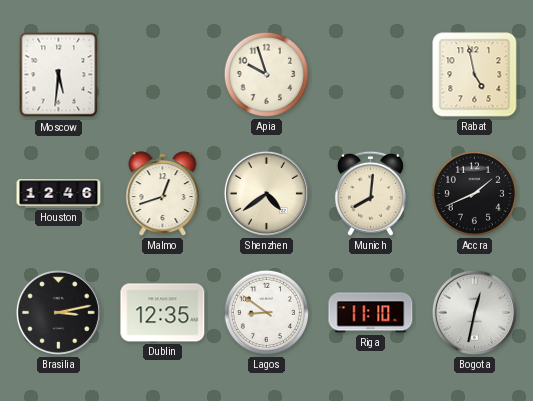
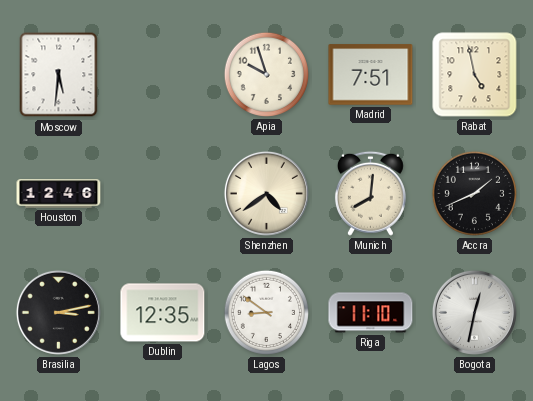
Madrid: none -> 7:51 (371, 75)
Malmo: 12:42 -> none (163, 194)
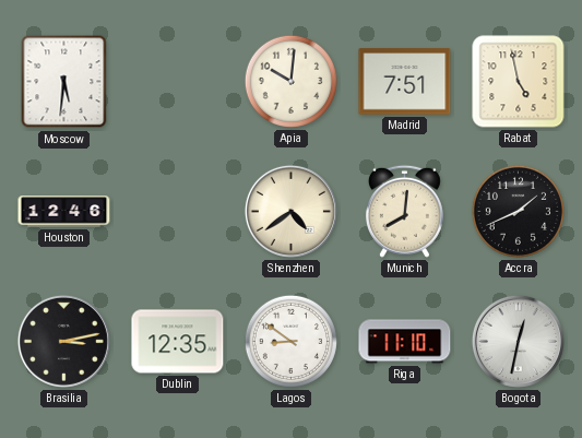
Apia: 9:57 -> 10:01 (290, 81)
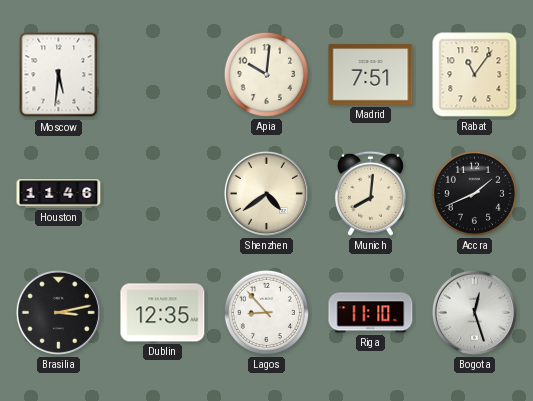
Rabat: 4:58 -> 11:06 (475, 75)
Houston: 12:46 -> 11:46 (59, 194)
Lagos: 8:51 -> 8:53 (266, 312)
Bogota: 12:32 -> 12:27 (474, 312)
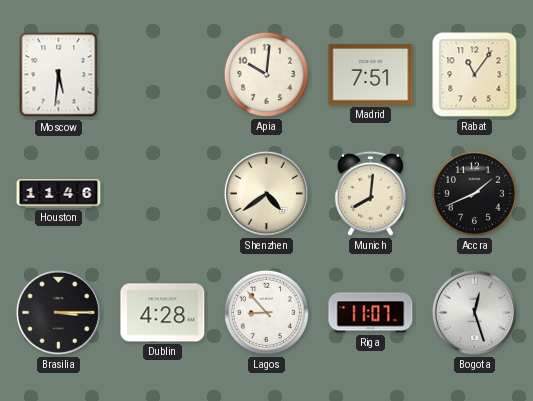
Brasilia: 3:13 -> 3:15 (58, 312)
Dublin: 12:35 -> 4:28 (163, 313)
Riga: 11:10 -> 11:07 (371, 313)
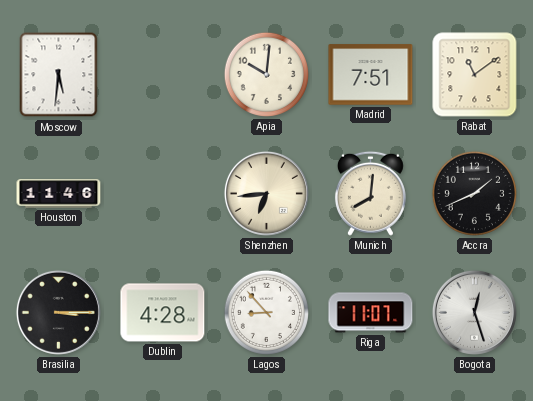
Rabat: 11:06 -> 11:09 (475, 75)
Shenzhen: 4:39 -> 6:44 (266, 193)
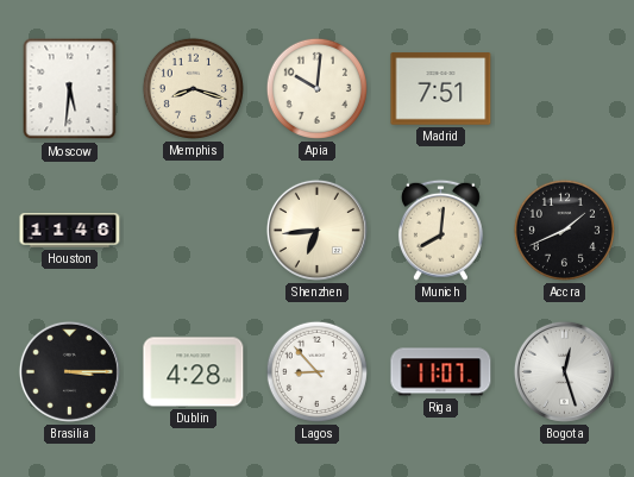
Memphis: none -> 8:18 (193, 88)
Rabat: 11:09 -> none (475, 75)
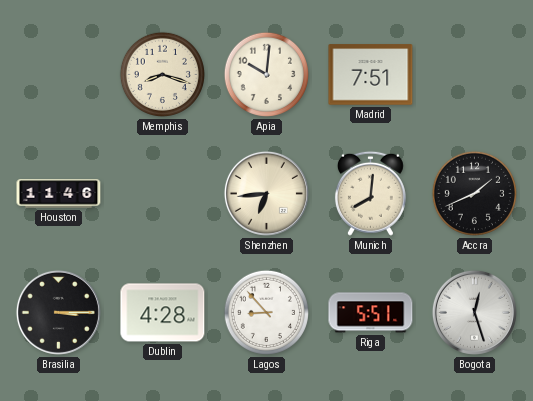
Moscow: 5:31 -> none (70, 89)
Riga: 11:07 -> 5:51 (371, 313)
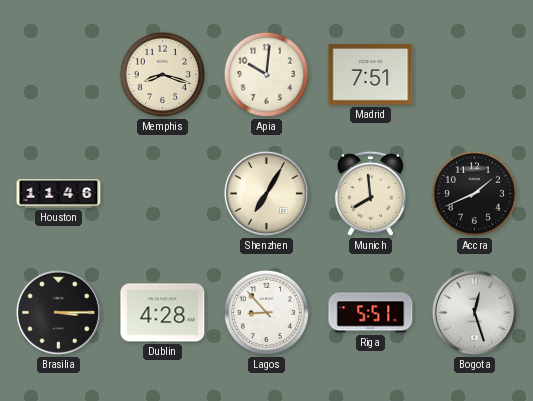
Shenzhen: 6:44 -> 7:05 (266, 193)
Munich: 8:01 -> 7:59 (370, 193)
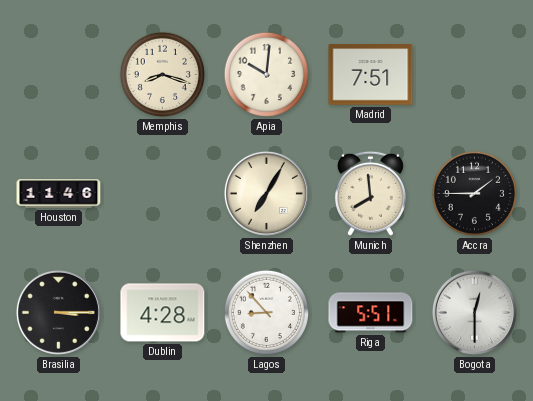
Accra: 1:41 -> 1:45 (474, 193)
Bogota: 12:27 -> 12:30 (474, 312)
